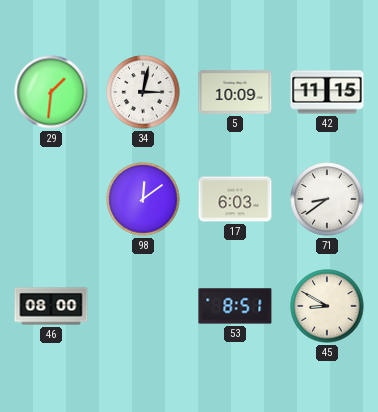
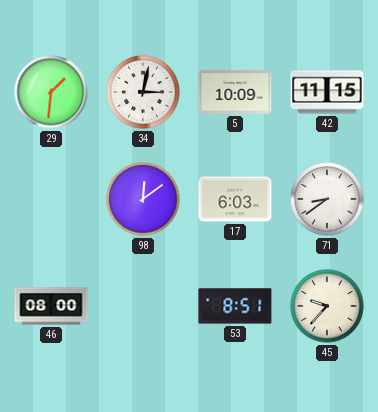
45: 8:50 -> 9:37 (327, 306)
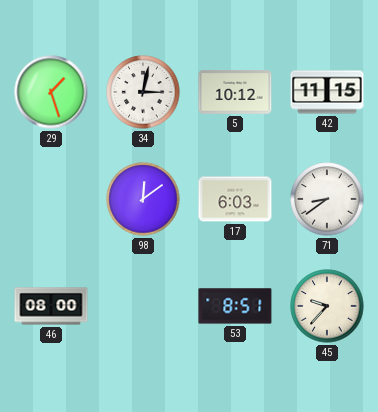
29: 1:31 -> 1:27 (51, 92)
5: 10:09 -> 10:12 (235, 93)
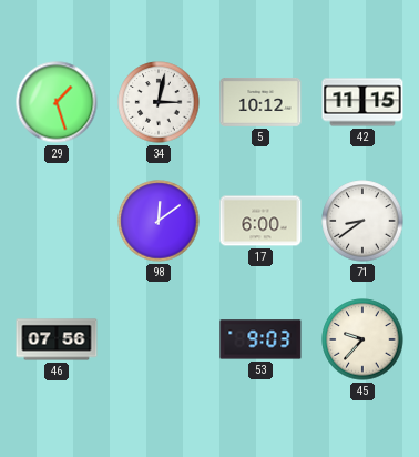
17: 6:03 -> 6:00 (260, 221)
46: 08:00 -> 07:56 (57, 339)
53: 8:51 -> 9:03 (260, 339)
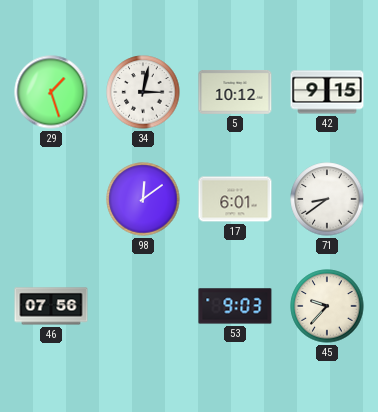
42: 11:15 -> 9:15 (327, 92)
17: 6:00 -> 6:01 (235, 199)
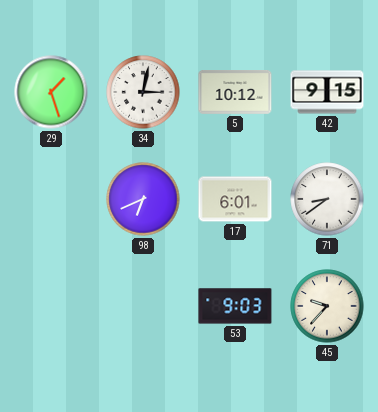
98: 12:09 -> 6:41 (143, 199)
46: 07:56 -> none (51, 306)
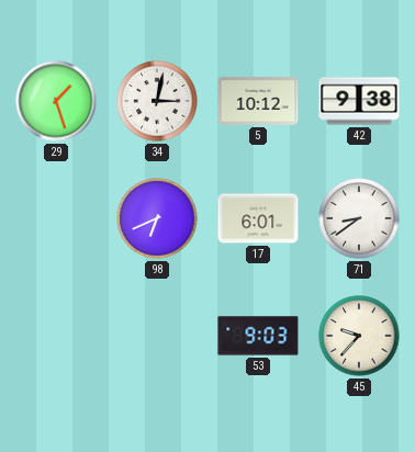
42: 9:15 -> 9:38 (359, 101)
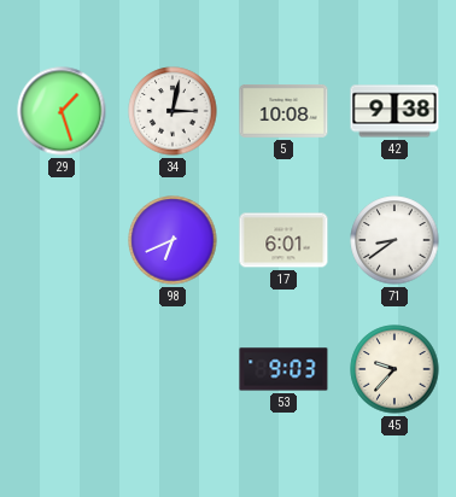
5: 10:12 -> 10:08 (283, 112)
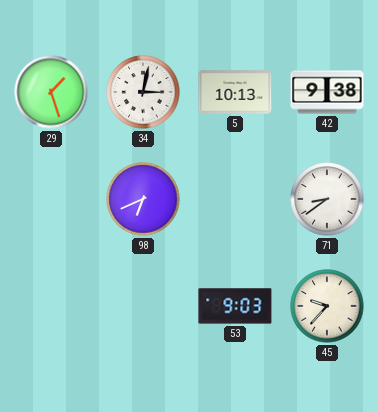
5: 10:08 -> 10:13 (235, 93)
17: 6:01 -> none (283, 240)
